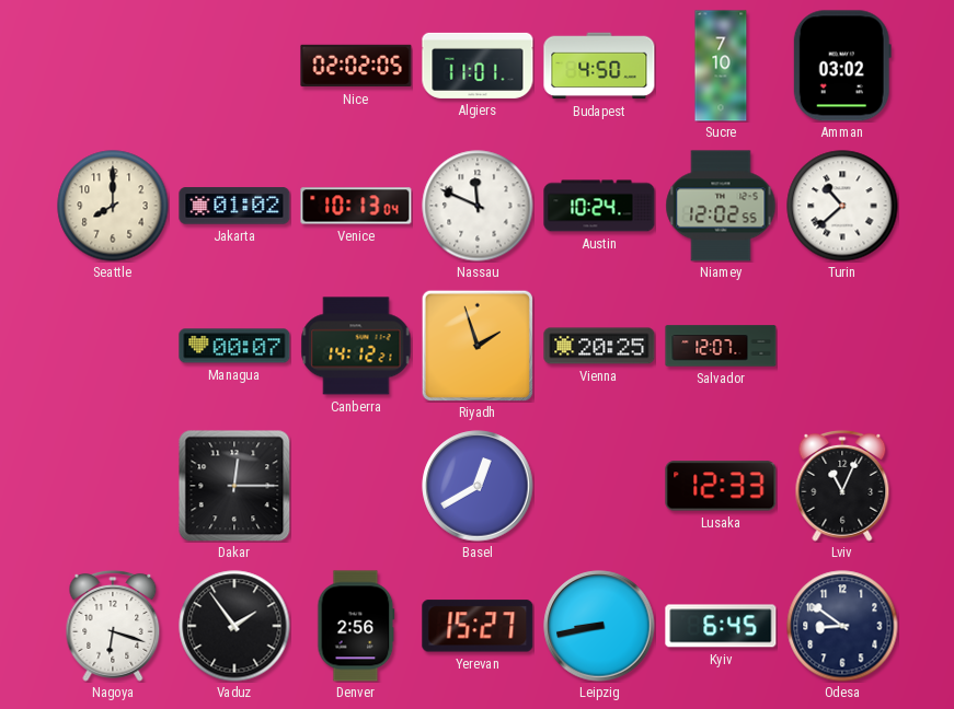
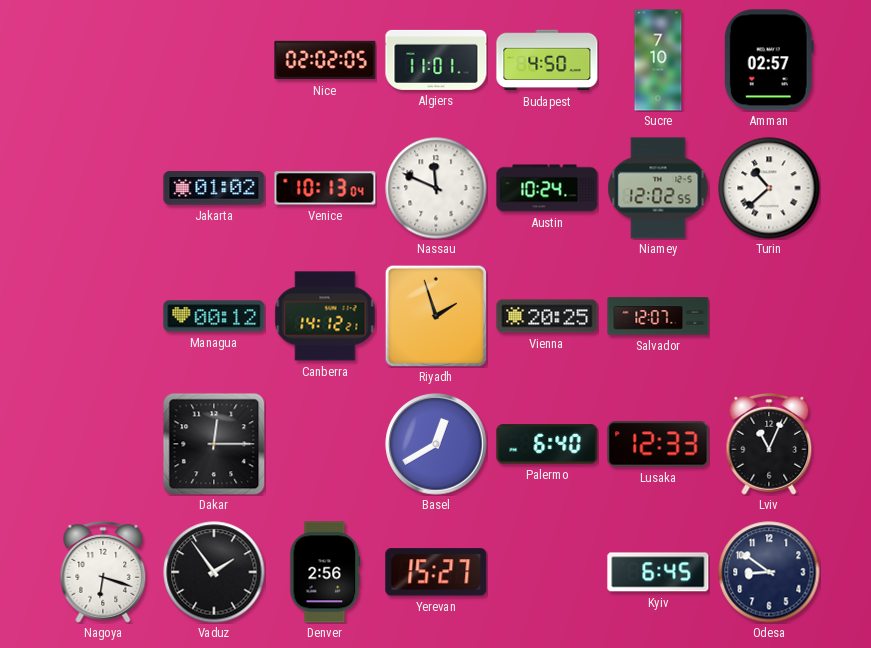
Amman: 03:02 -> 02:57 (769, 60)
Seattle: 8:00 -> none (113, 206)
Managua: 00:07 -> 00:12 (214, 316)
Palermo: none -> 6:40 (547, 444)
Leipzig: 8:43 -> none (599, 626)
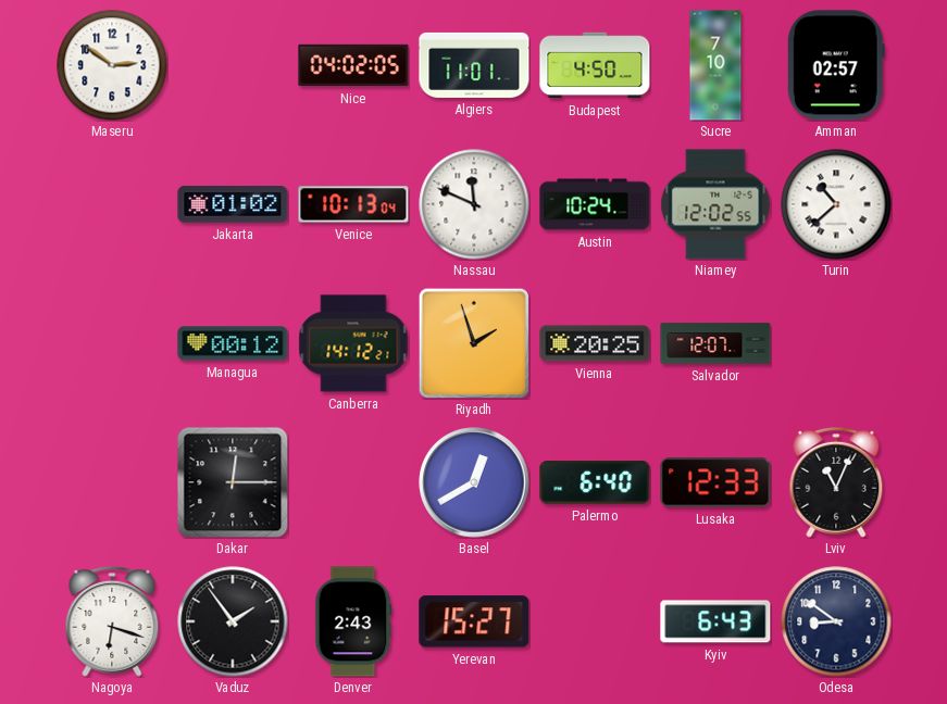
Maseru: none -> 2:51 (112, 65)
Nice: 02:02 -> 04:02 (353, 65)
Denver: 2:56 -> 2:43 (353, 621)
Kyiv: 6:45 -> 6:43 (715, 621)
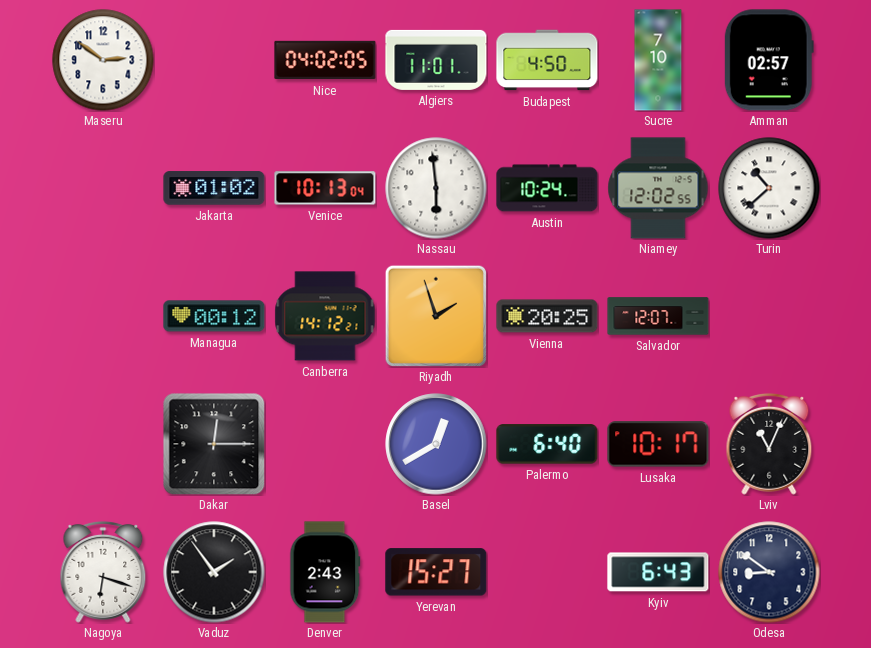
Nassau: 11:49 -> 5:59 (436, 188)
Lusaka: 12:33 -> 10:17 (658, 444)
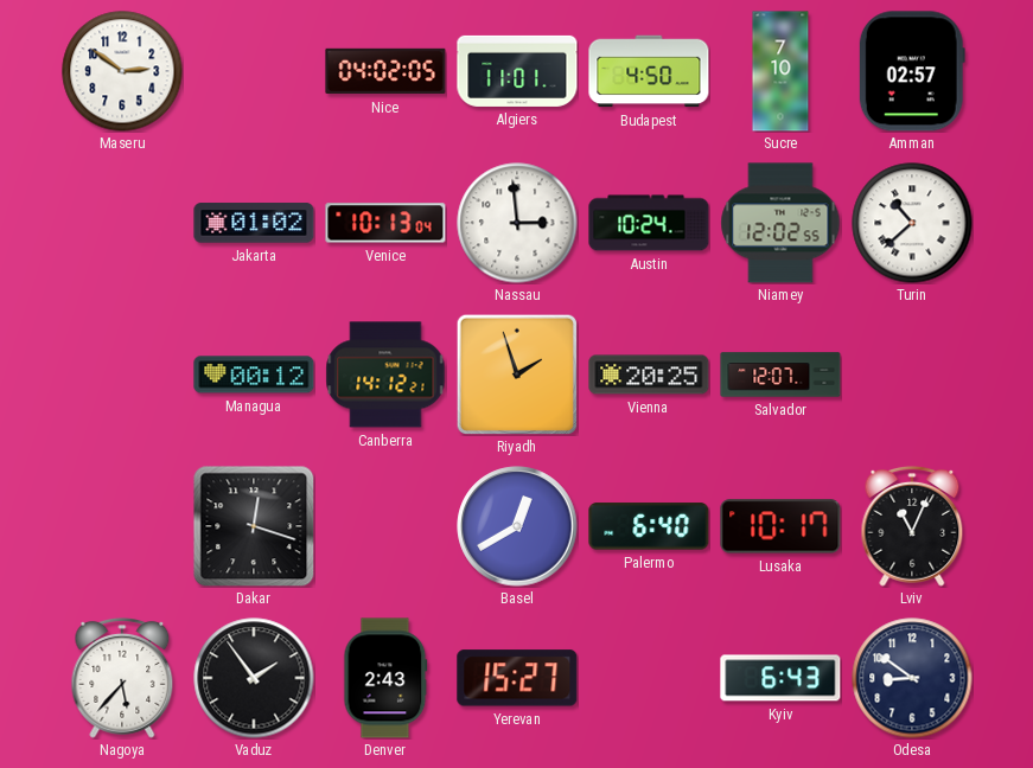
Nassau: 5:59 -> 2:59 (517, 223)
Dakar: 12:15 -> 12:18 (254, 526)
Nagoya: 6:18 -> 5:37 (122, 678)
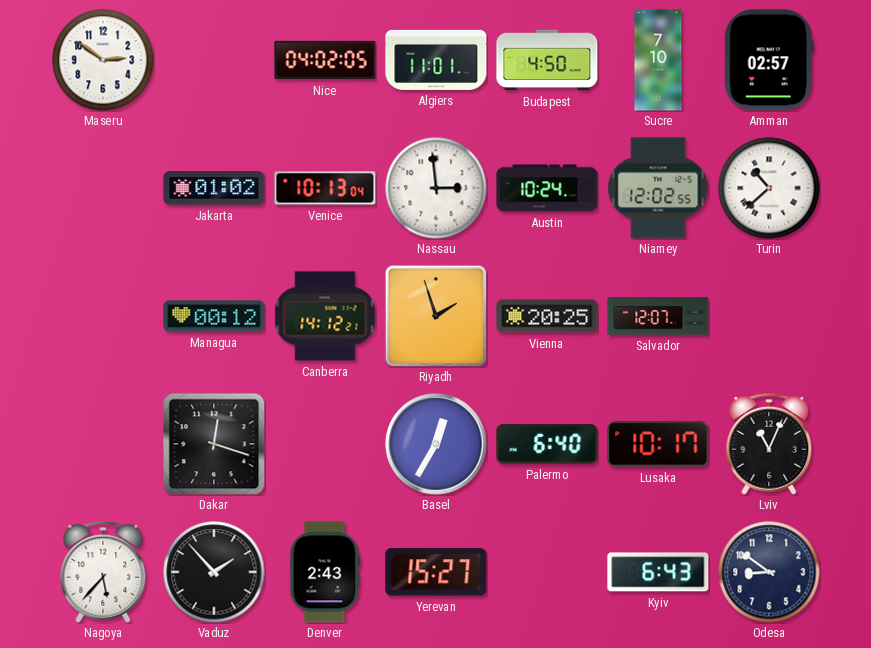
Basel: 12:40 -> 12:35 (436, 444)
Vaduz: 1:54 -> 1:53 (214, 572)
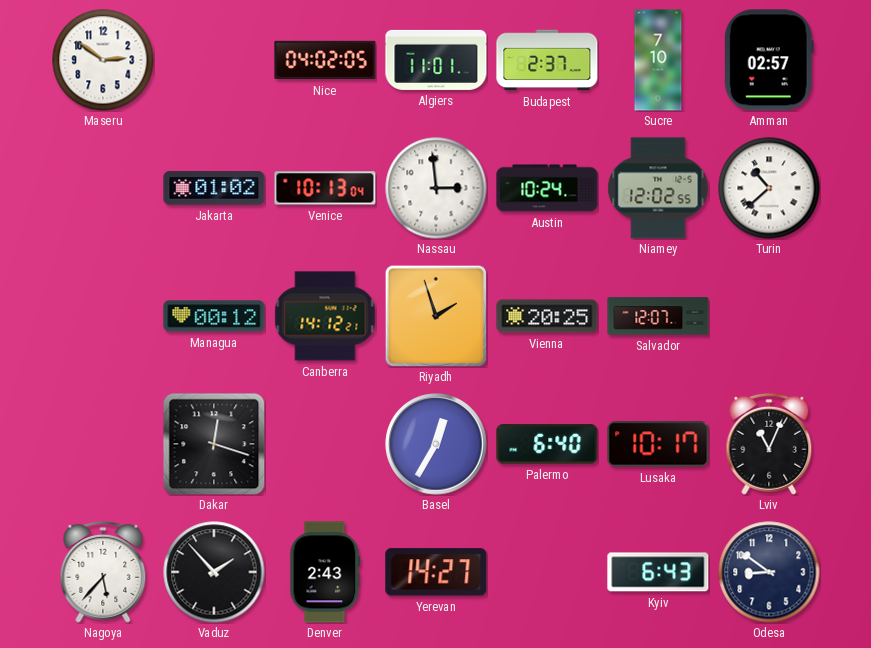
Budapest: 4:50 -> 2:37 (547, 60)
Yerevan: 15:27 -> 14:27 (436, 572)
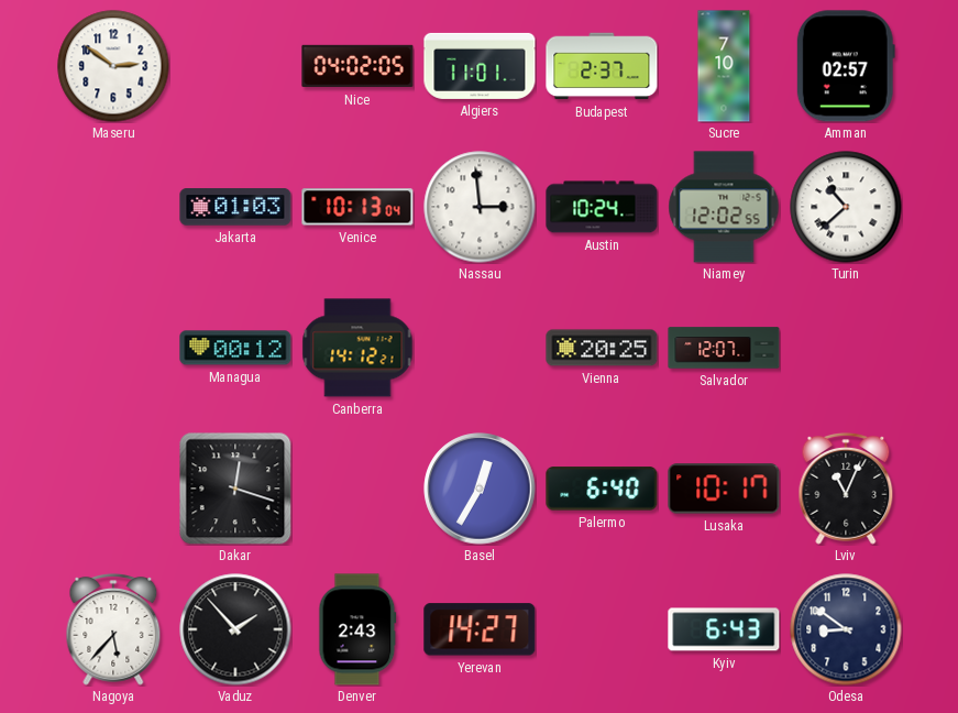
Jakarta: 01:02 -> 01:03 (235, 207)
Riyadh: 1:57 -> none (436, 316)
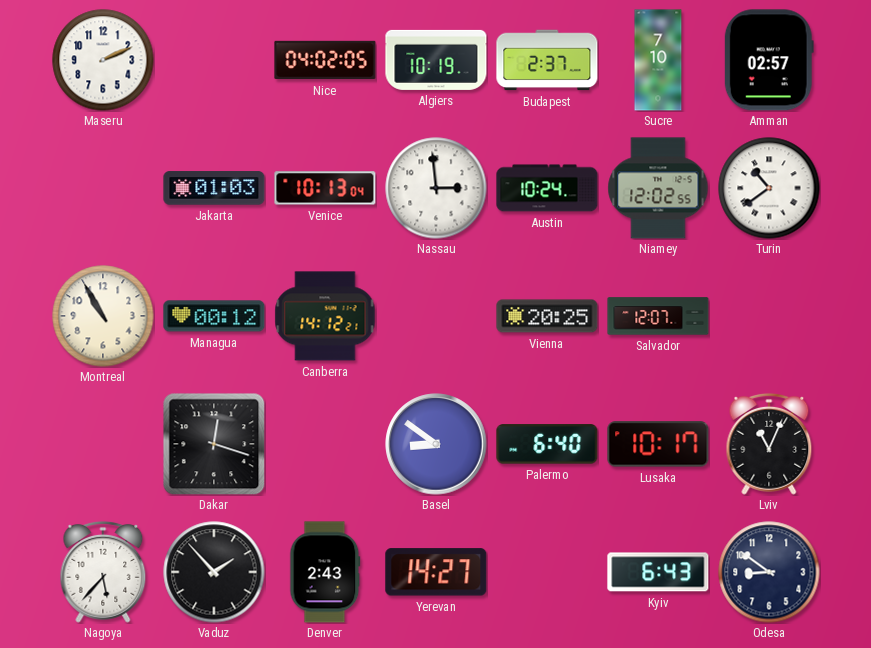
Maseru: 2:51 -> 2:11 (103, 60)
Algiers: 11:01 -> 10:19 (436, 60)
Turin: 10:38 -> 10:39 (769, 188)
Montreal: none -> 10:55 (103, 316)
Basel: 12:35 -> 8:51 (436, 444)
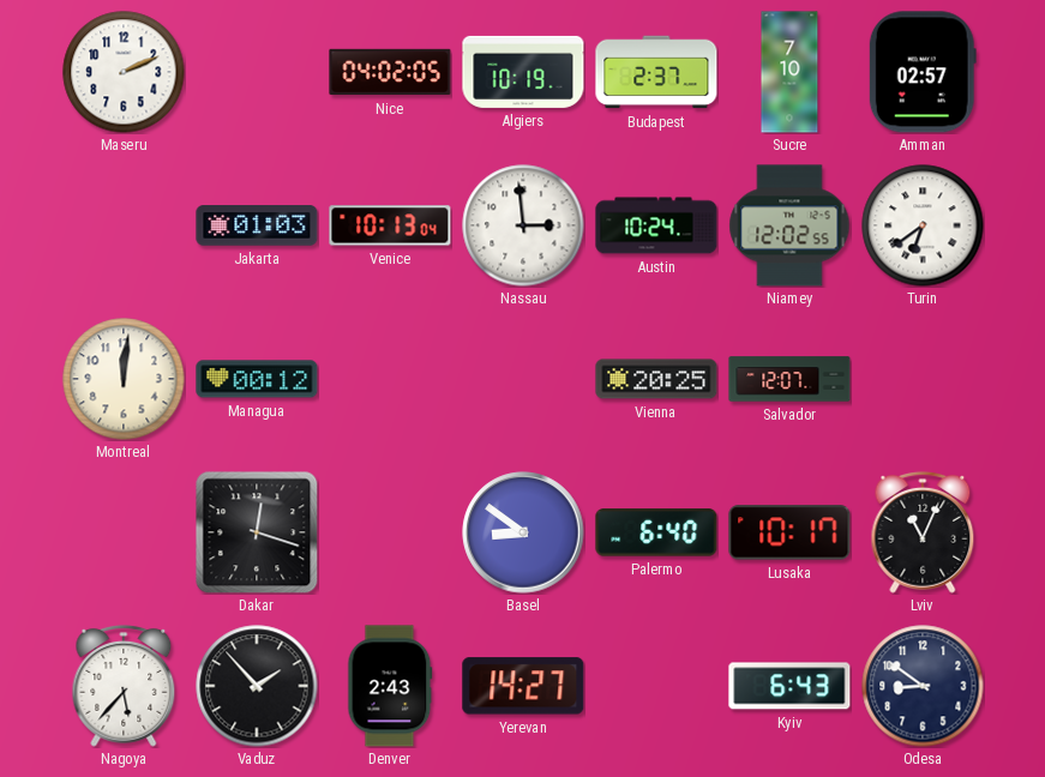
Turin: 10:39 -> 6:39 (923, 225)
Montreal: 10:55 -> 12:01 (124, 379)
Canberra: 14:12 -> none (325, 316)
